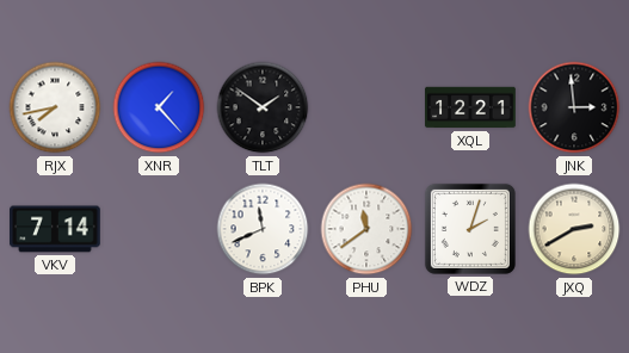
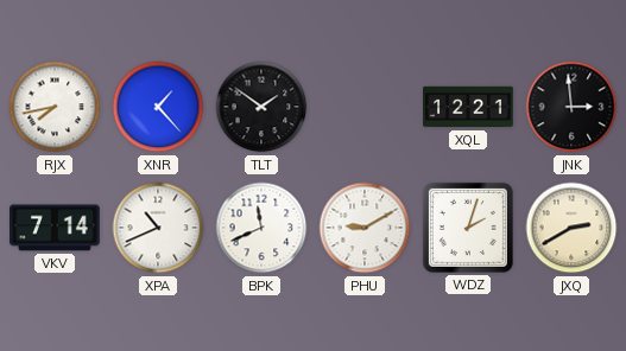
XPA: none -> 10:41 (158, 228)
PHU: 11:39 -> 9:10 (365, 228)
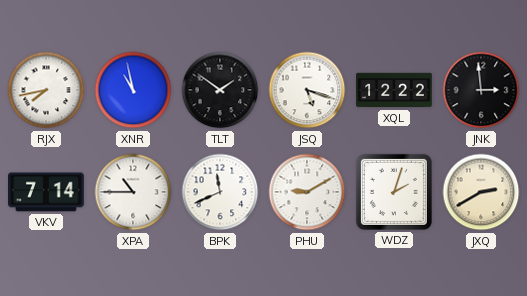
XNR: 1:23 -> 10:58 (133, 90)
JSQ: none -> 5:18 (307, 90)
XQL: 12:21 -> 12:22 (394, 90)
XPA: 10:41 -> 10:45 (133, 192)
